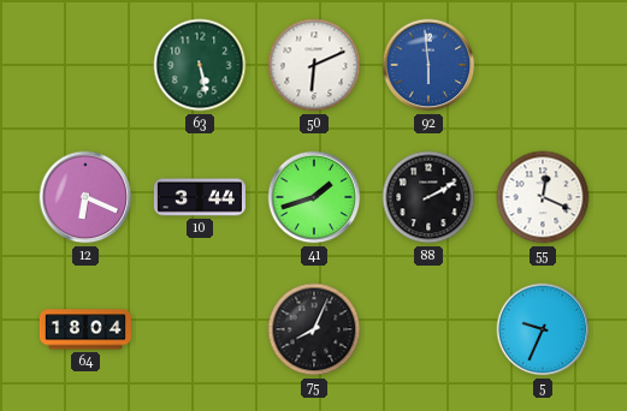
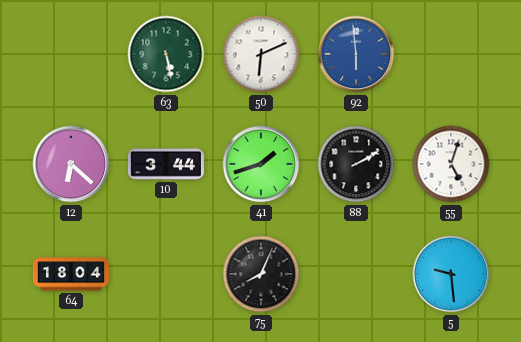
12: 6:19 -> 6:22 (71, 164)
55: 12:19 -> 5:03 (451, 164)
5: 9:34 -> 9:29 (451, 274)
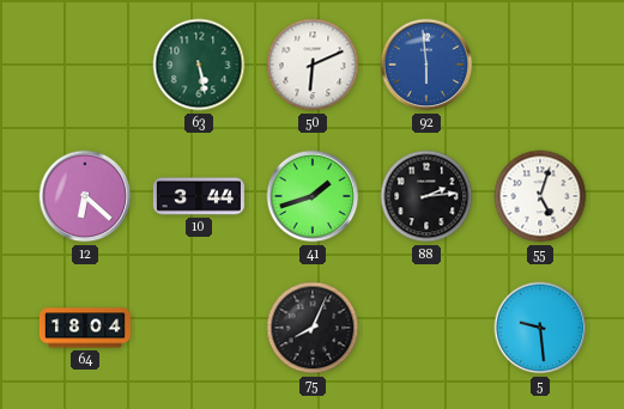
88: 2:10 -> 2:14 (426, 196)
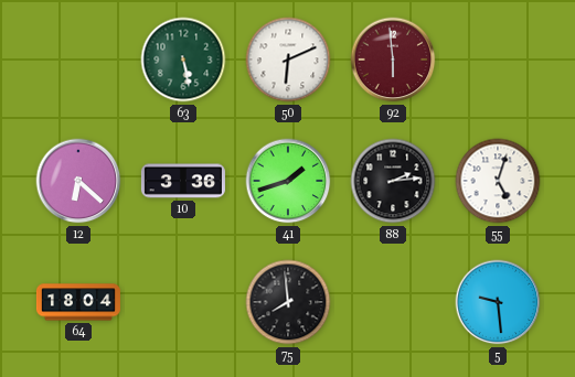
92 dial: blue -> burgundy (393, 60)
10: 3:44 -> 3:36 (183, 181)
75: 8:04 -> 7:59 (288, 302)
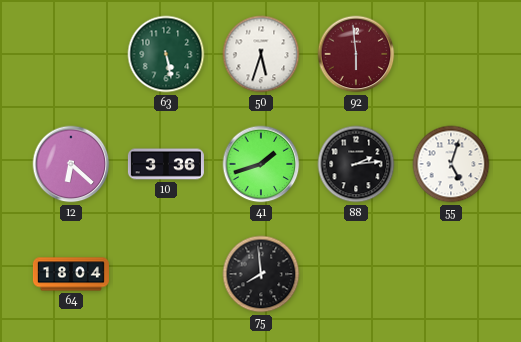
50: 6:11 -> 5:33 (261, 54)
5: 9:29 -> none (498, 302)
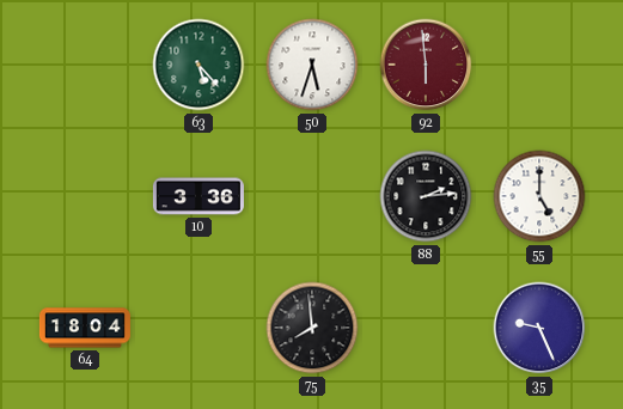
63: 5:28 -> 5:23 (198, 65)
12: 6:22 -> none (71, 164)
41: 1:42 -> none (261, 164)
55: 5:03 -> 5:00 (539, 196)
35: none -> 9:26 (539, 328)
